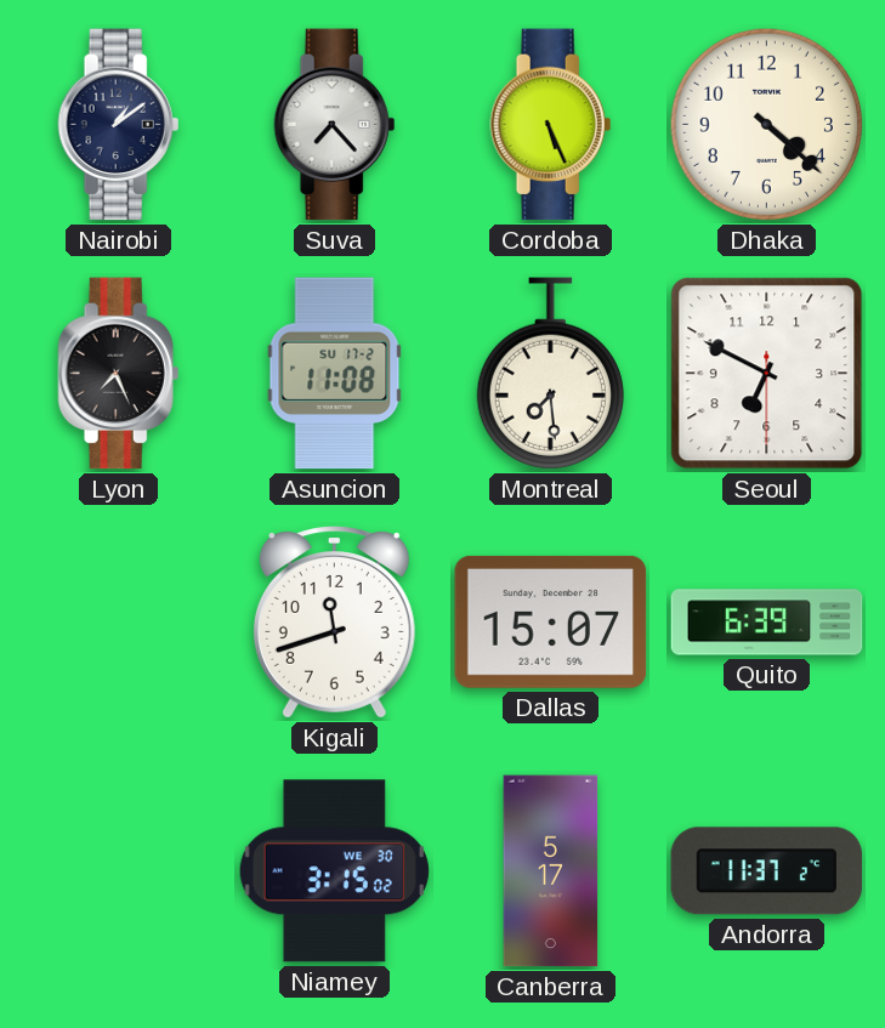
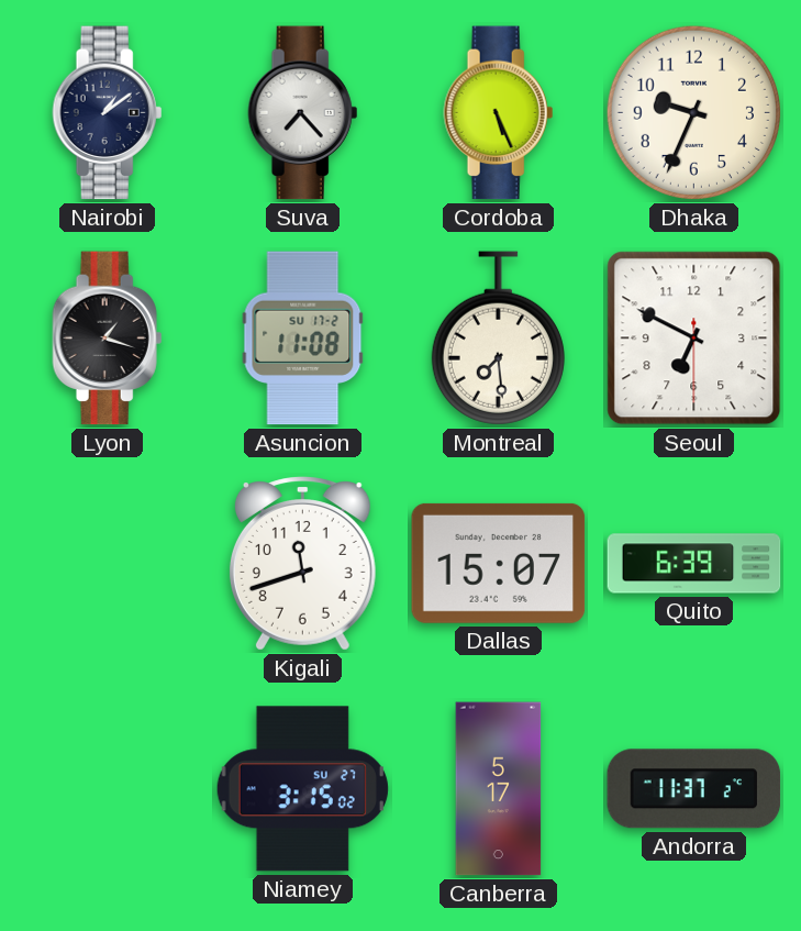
Dhaka: 4:22 -> 9:34 (693, 112)
Lyon: 7:26 -> 1:18 (108, 339)
Niamey date: WE 30 -> SU 27 (302, 789)
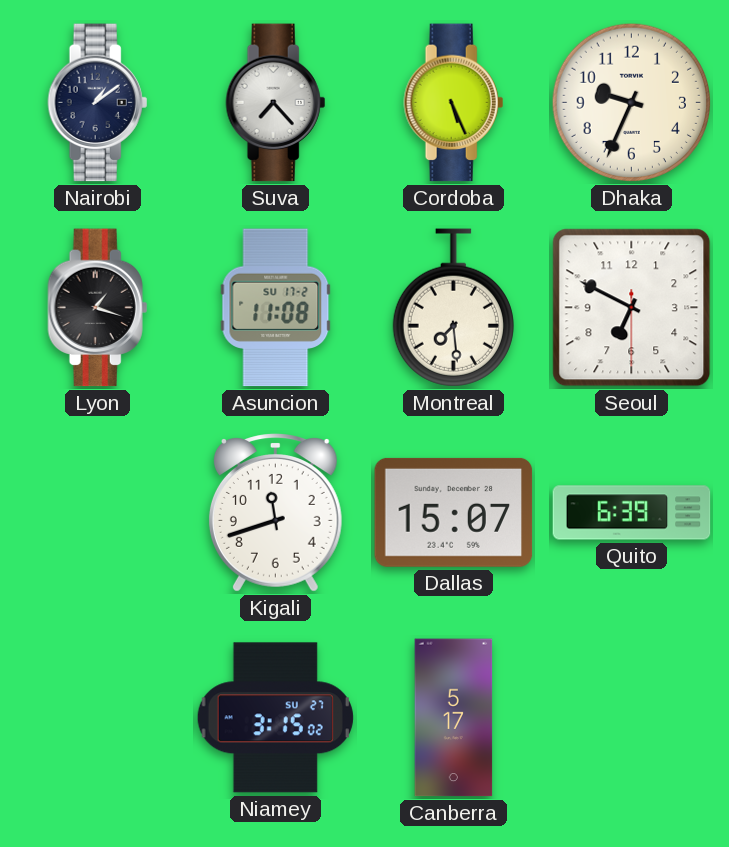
Andorra: 11:37 -> none (694, 789)
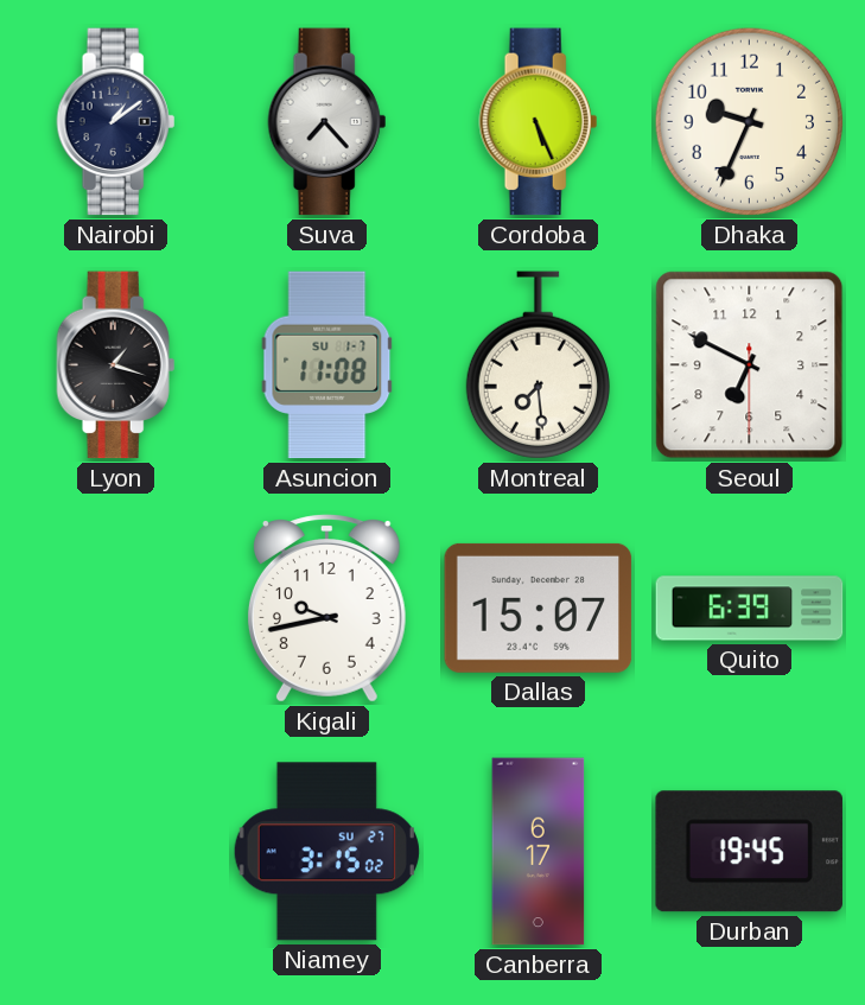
Asuncion date: SU 17-2 -> SU 1-7 (327, 365)
Kigali: 11:42 -> 9:43 (326, 609)
Canberra: 5:17 -> 6:17 (539, 852)
Durban: none -> 19:45 (749, 852)
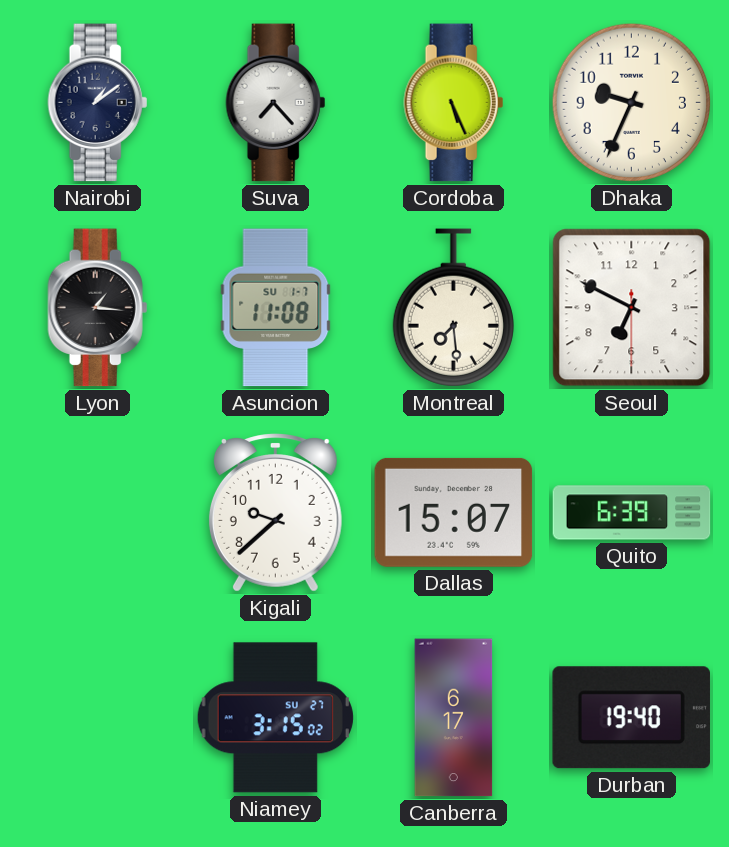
Lyon: 1:18 -> 1:16 (98, 308)
Kigali: 9:43 -> 9:38 (275, 513)
Durban: 19:45 -> 19:40 (631, 718)
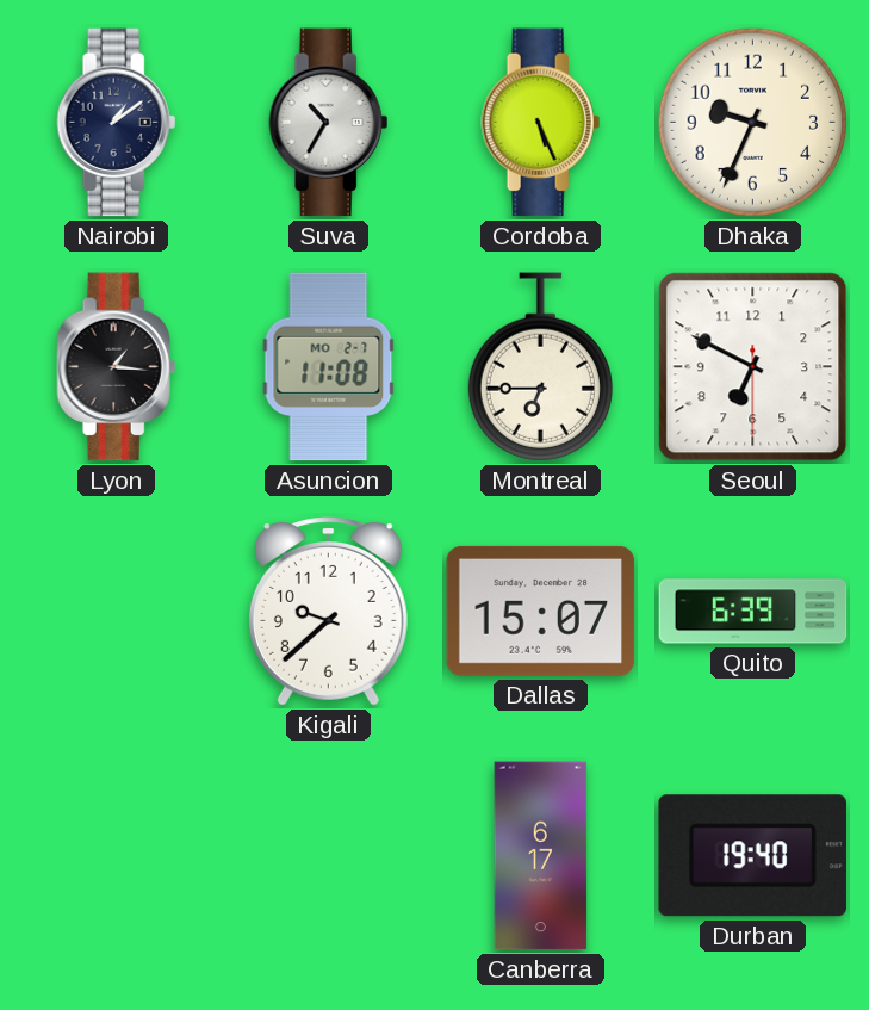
Suva: 7:23 -> 10:35 (329, 123)
Asuncion date: SU 1-7 -> MO 2-7 (329, 367)
Montreal: 7:29 -> 6:45 (540, 367)
Niamey: 3:15 -> none (275, 718)
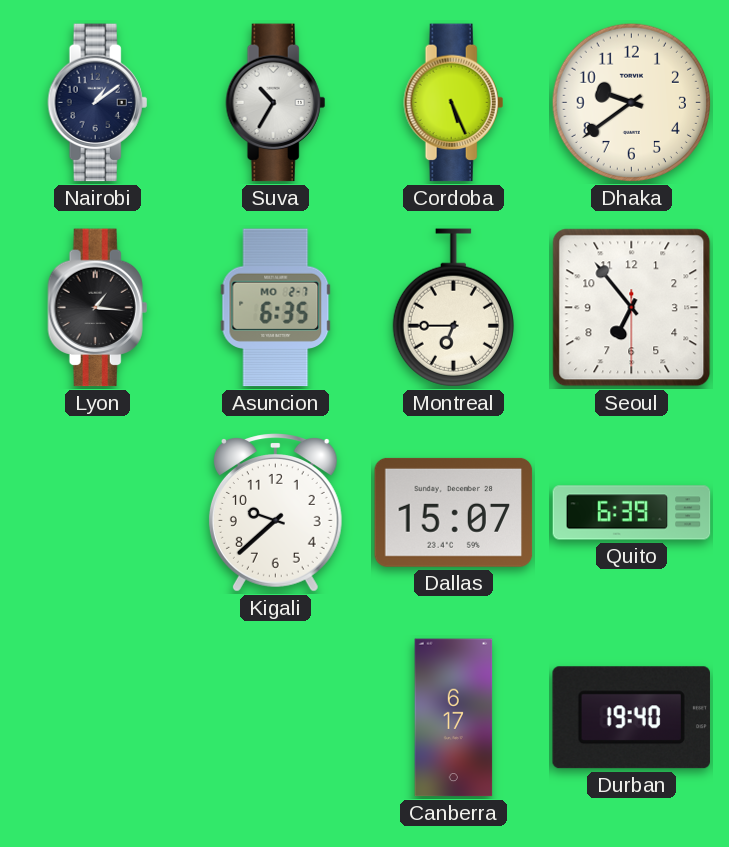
Dhaka: 9:34 -> 9:39 (631, 102)
Asuncion: 11:08 -> 6:35 (276, 308)
Seoul: 6:49 -> 6:53 (632, 308)
